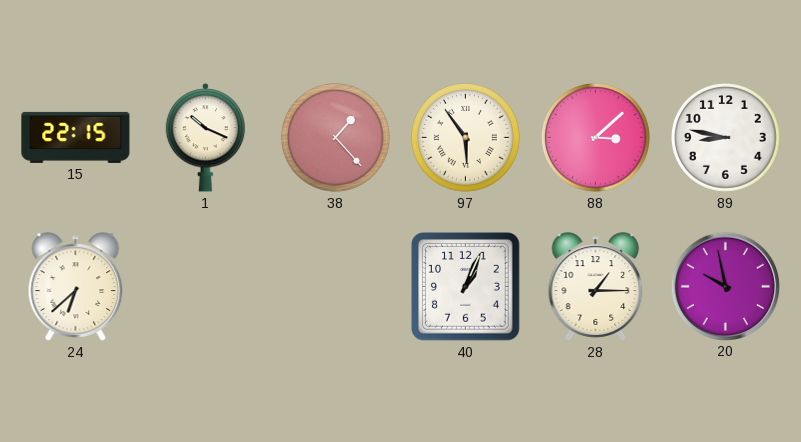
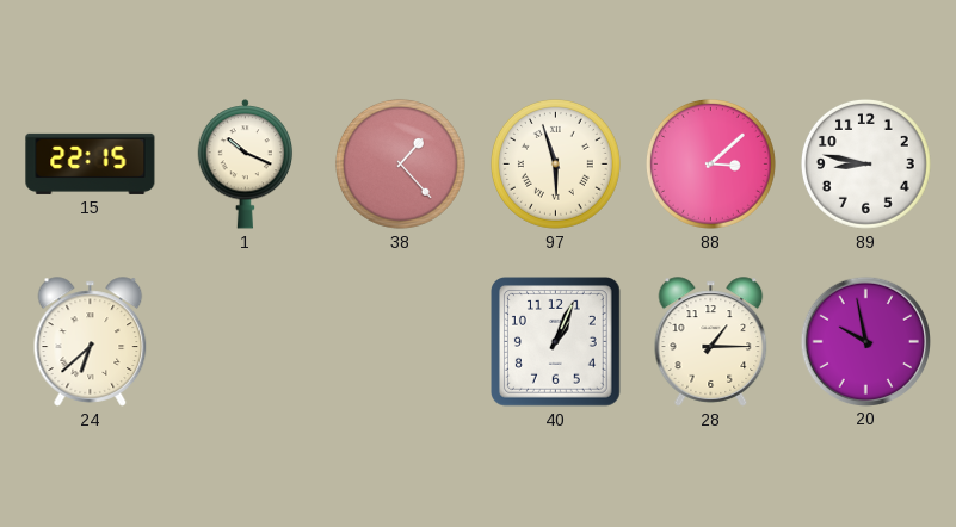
97: 5:54 -> 5:57 (555, 163)
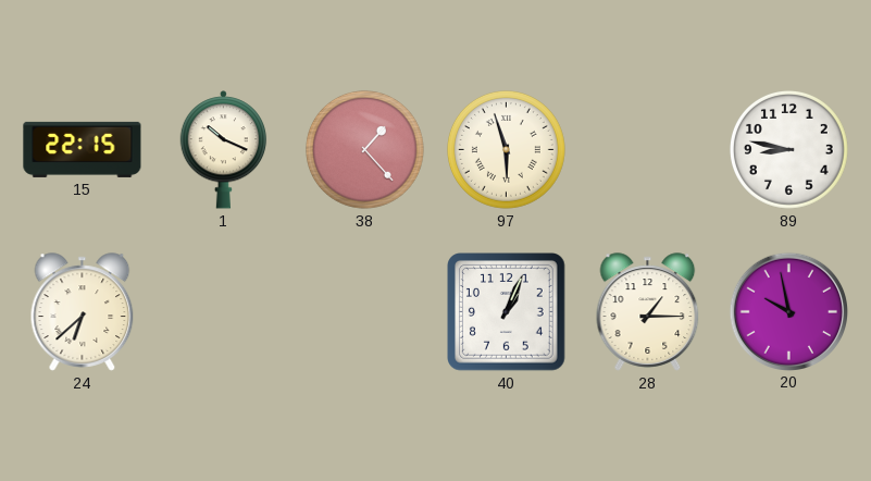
88: 3:08 -> none (710, 163)
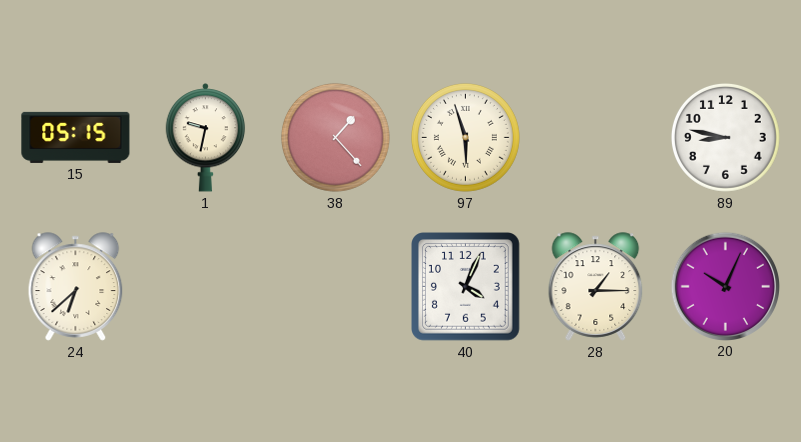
15: 22:15 -> 05:15 (76, 137)
1: 10:19 -> 9:32 (206, 138)
40: 1:04 -> 4:04 (466, 287)
20: 9:58 -> 10:04 (725, 286)
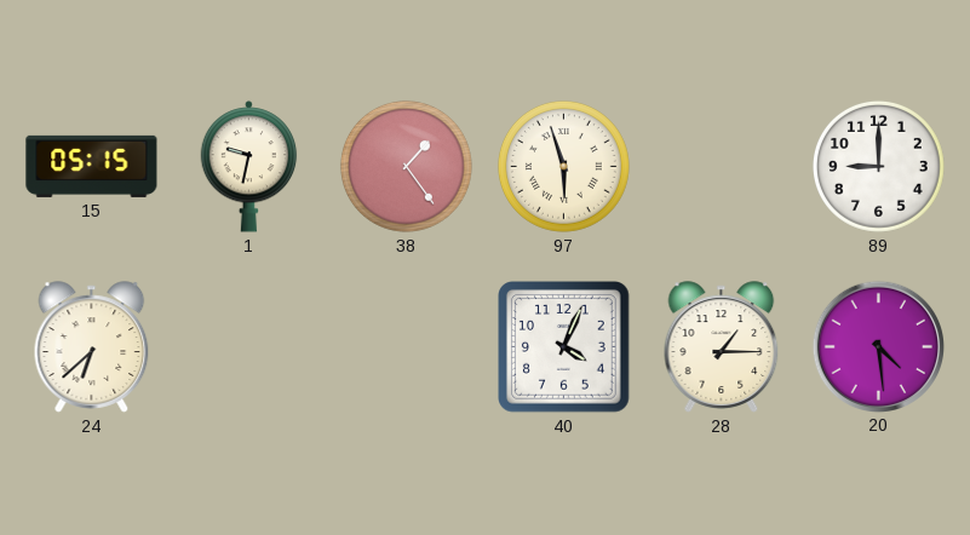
38: 1:23 -> 1:24 (406, 166)
89: 8:47 -> 9:00 (878, 166)
20: 10:04 -> 4:29 (878, 346)
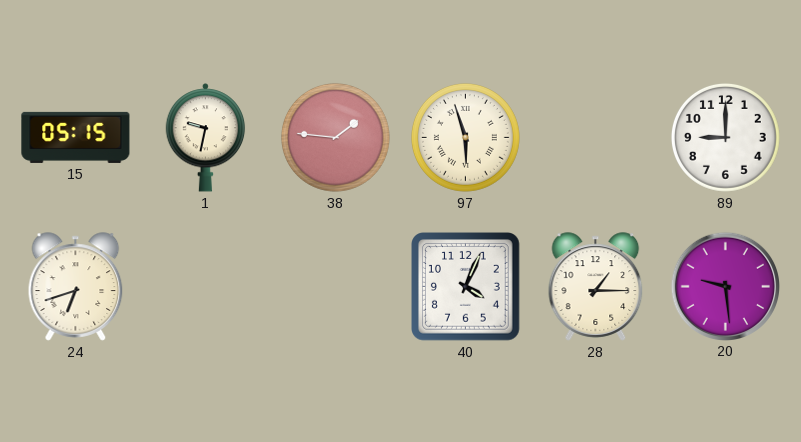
38: 1:24 -> 1:46 (335, 137)
24: 6:38 -> 6:42 (76, 287)
20: 4:29 -> 9:29 (725, 286)
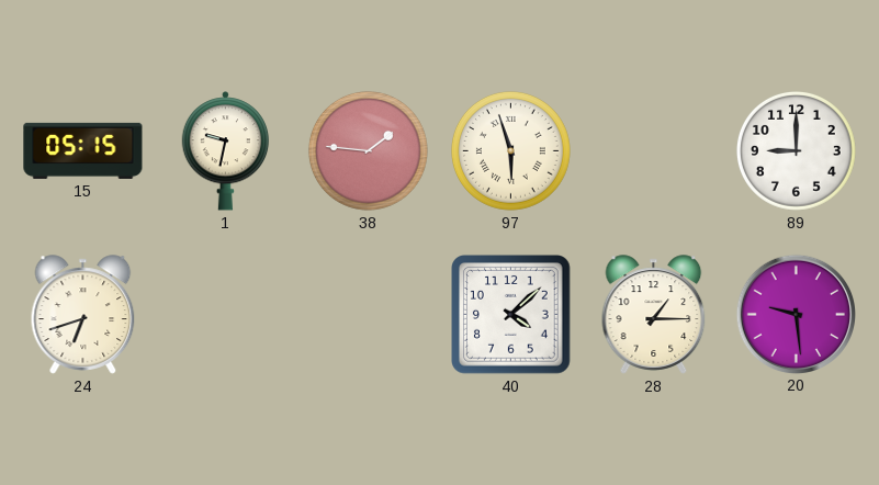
40: 4:04 -> 4:08 (511, 315)
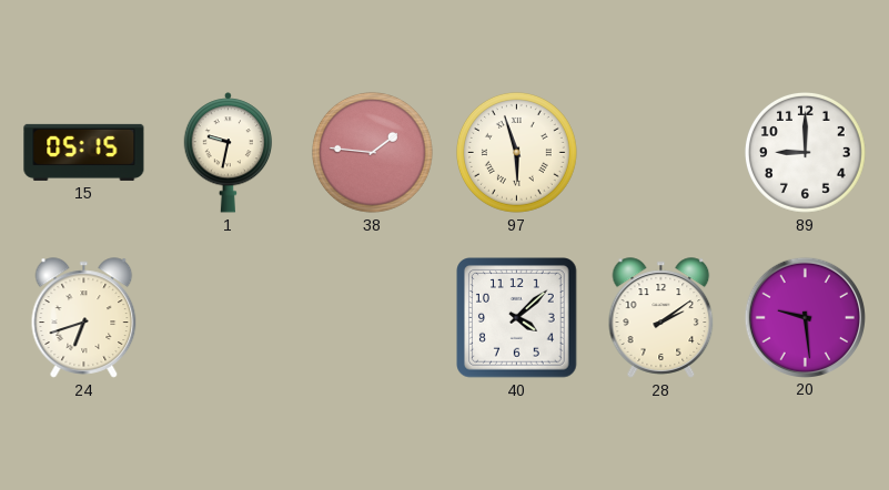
28: 1:15 -> 2:09 (661, 318)
